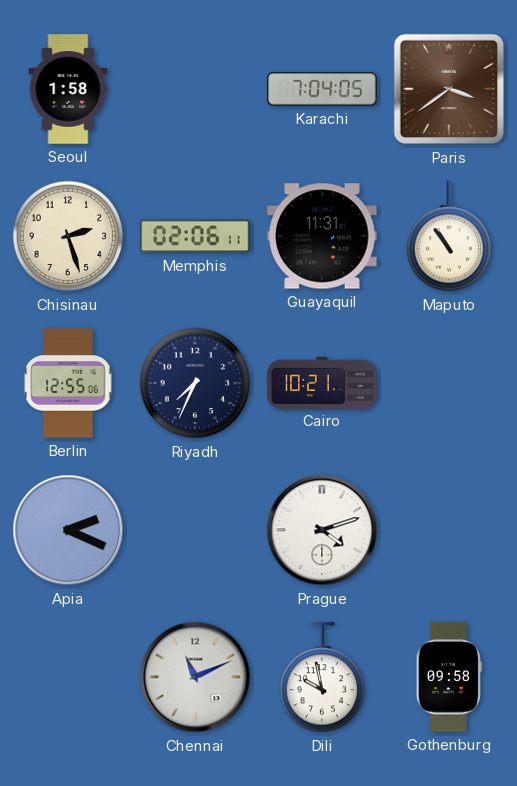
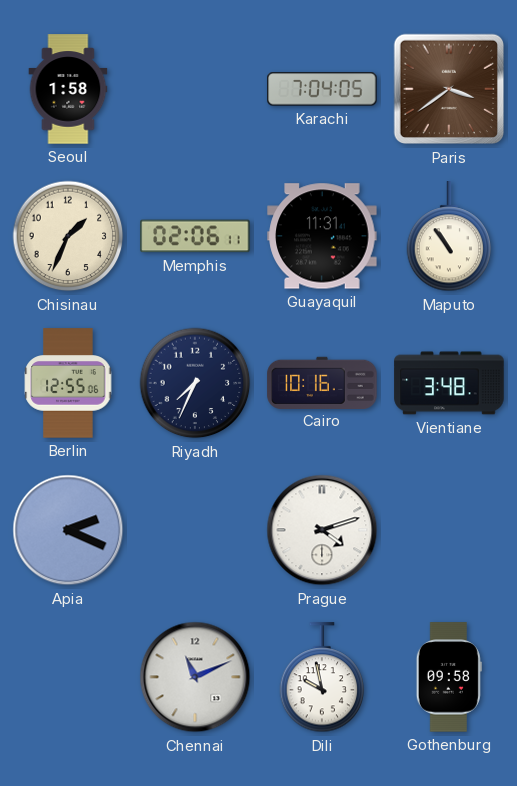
Chisinau: 2:27 -> 1:34 (68, 236)
Cairo: 10:21 -> 10:16 (322, 382)
Vientiane: none -> 3:48 (449, 383)
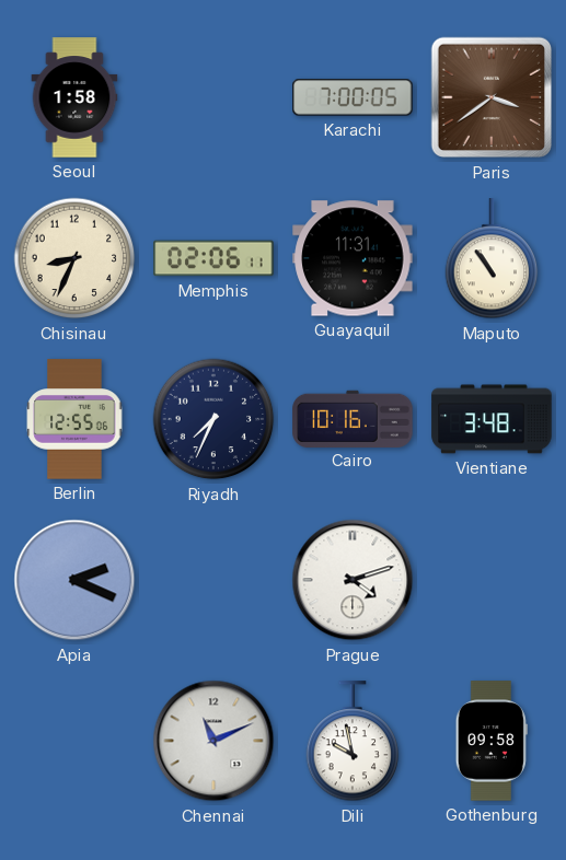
Karachi: 7:04 -> 7:00 (353, 97)
Chisinau: 1:34 -> 8:34 (74, 258)
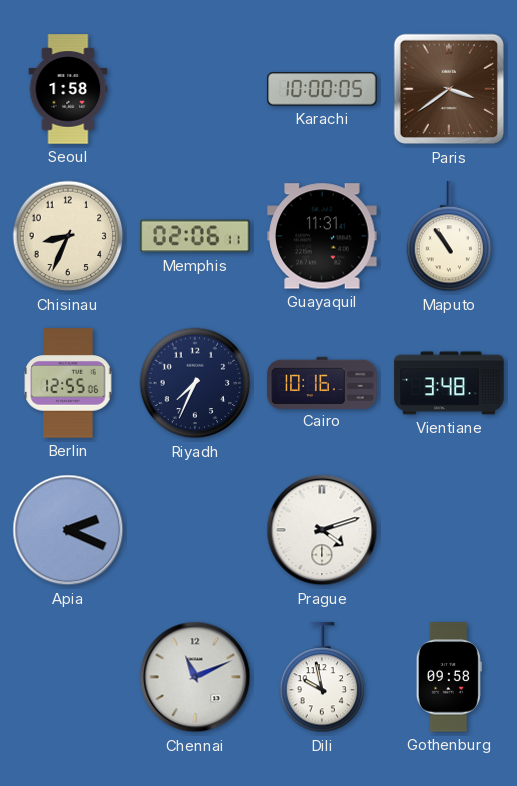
Karachi: 7:00 -> 10:00 (322, 89)
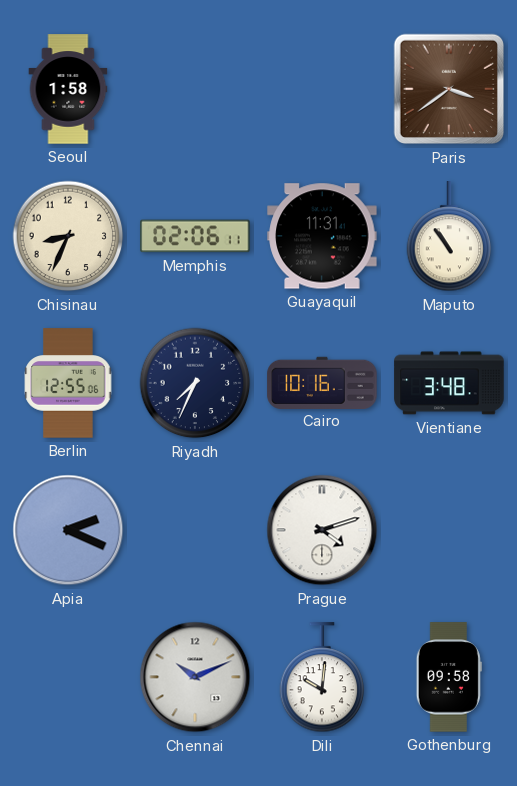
Karachi: 10:00 -> none (322, 89)
Chennai: 11:11 -> 10:11 (195, 677)
Dili: 9:58 -> 10:01 (322, 678)
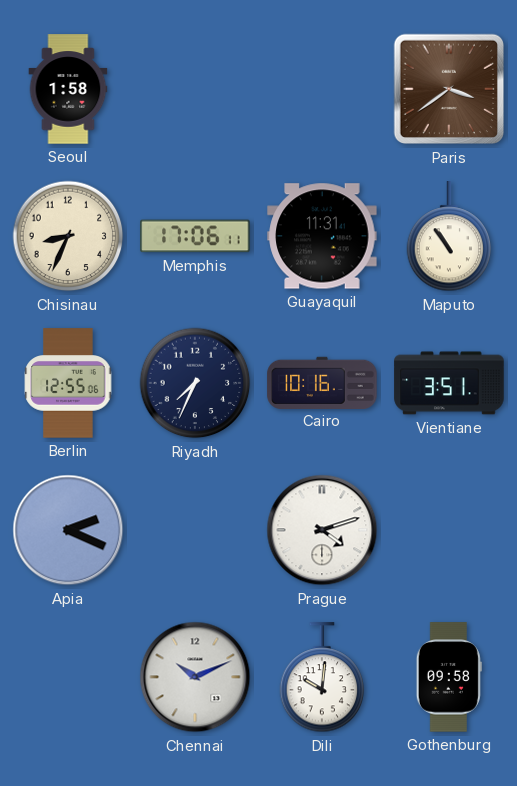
Memphis: 02:06 -> 17:06 (195, 236)
Vientiane: 3:48 -> 3:51 (449, 383)
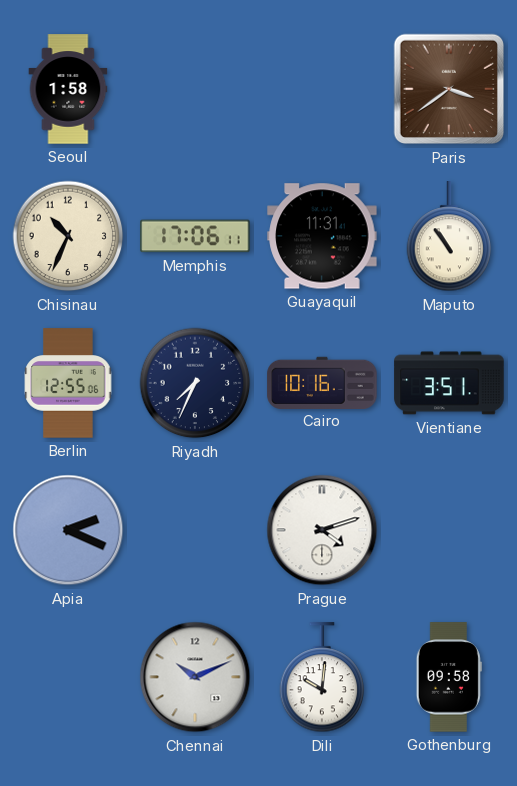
Chisinau: 8:34 -> 10:34 (68, 236)
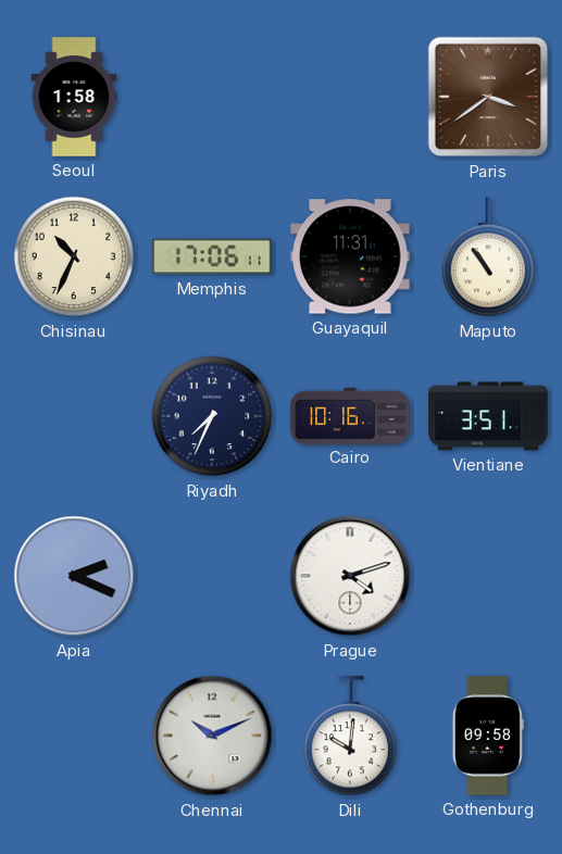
Berlin: 12:55 -> none (68, 383)
